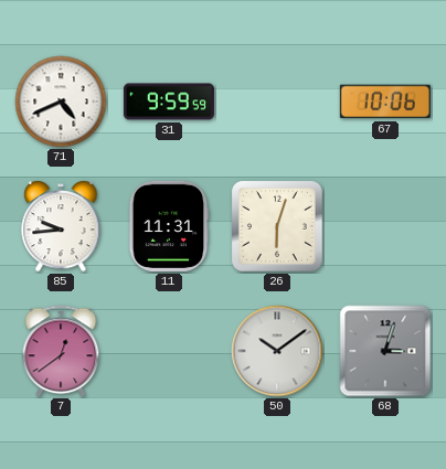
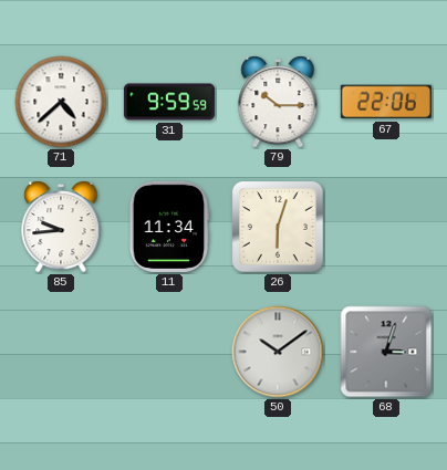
71: 4:41 -> 4:38 (61, 102)
79: none -> 10:15 (278, 102)
67: 10:06 -> 22:06 (386, 102)
11: 11:31 -> 11:34 (169, 227)
7: 12:39 -> none (61, 351)
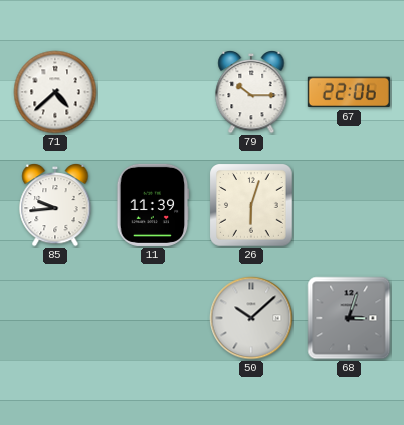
31: 9:59 -> none (169, 102)
11: 11:34 -> 11:39 (153, 205)
50: 10:09 -> 10:08 (251, 318)
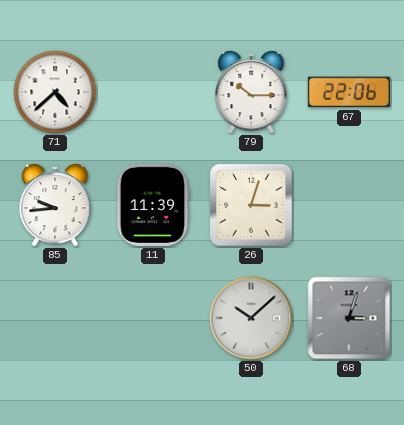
26: 6:03 -> 3:03 (252, 206)
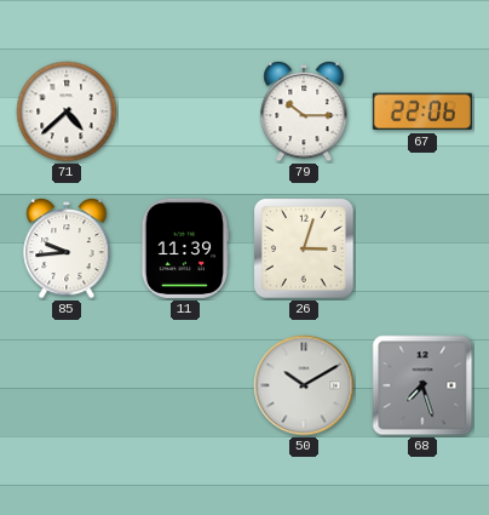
50: 10:08 -> 10:10 (304, 385)
68: 3:03 -> 7:27 (422, 385)
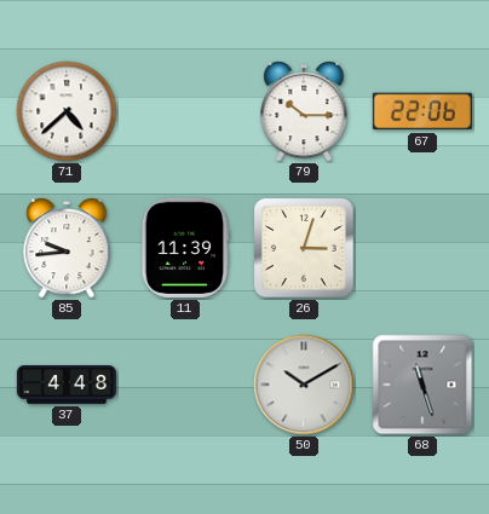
37: none -> 4:48 (67, 386)
68: 7:27 -> 11:27 (422, 385)
